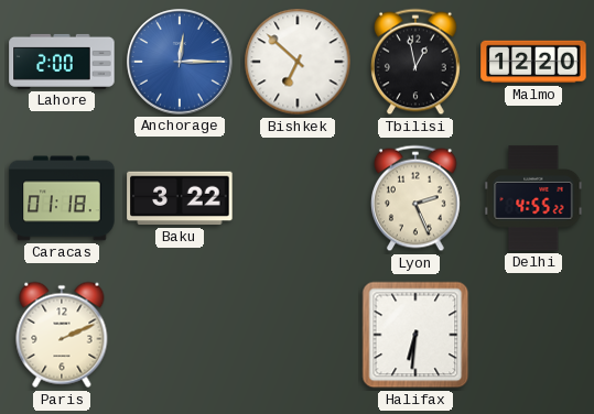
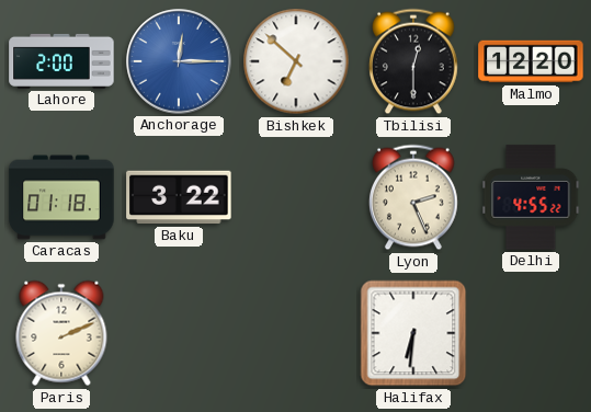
Tbilisi: 12:58 -> 12:30 (413, 61)
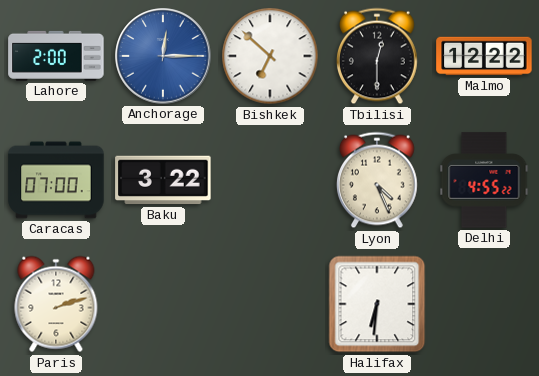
Malmo: 12:20 -> 12:22 (484, 56)
Caracas: 01:18 -> 07:00 (56, 180)
Lyon: 2:26 -> 4:26 (377, 180)
Paris: 2:11 -> 2:12 (56, 304)
